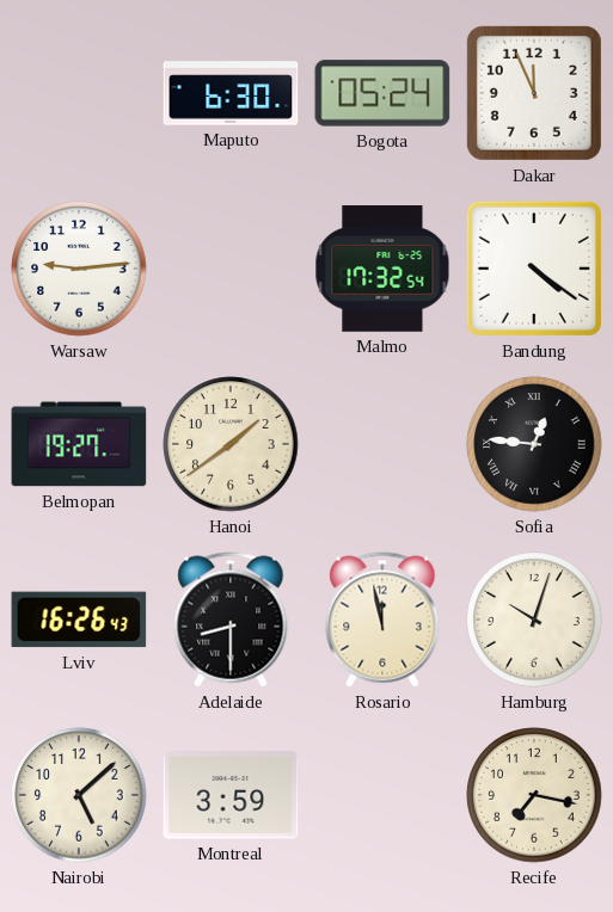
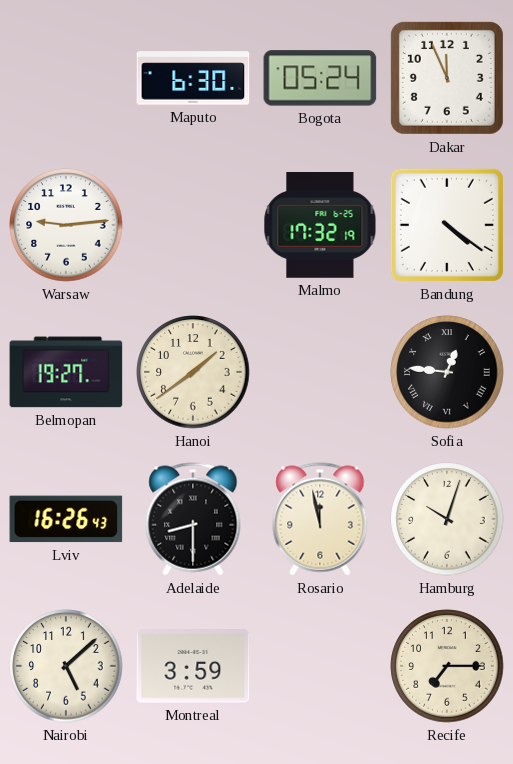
Malmo: 17:32:54 -> 17:32:19 (320, 226)
Recife: 7:17 -> 7:15 (447, 666)
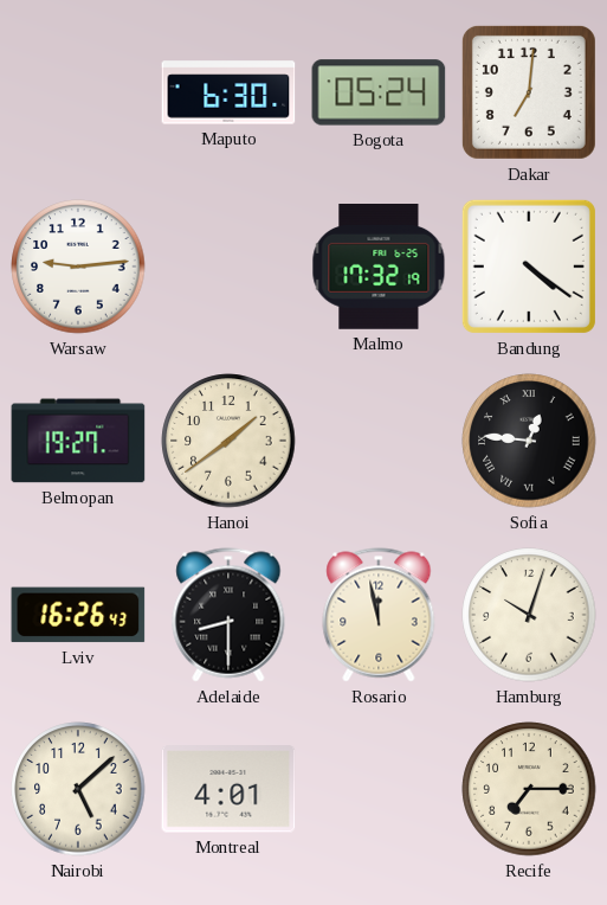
Dakar: 11:56 -> 7:01 (529, 92)
Montreal: 3:59 -> 4:01 (228, 789)
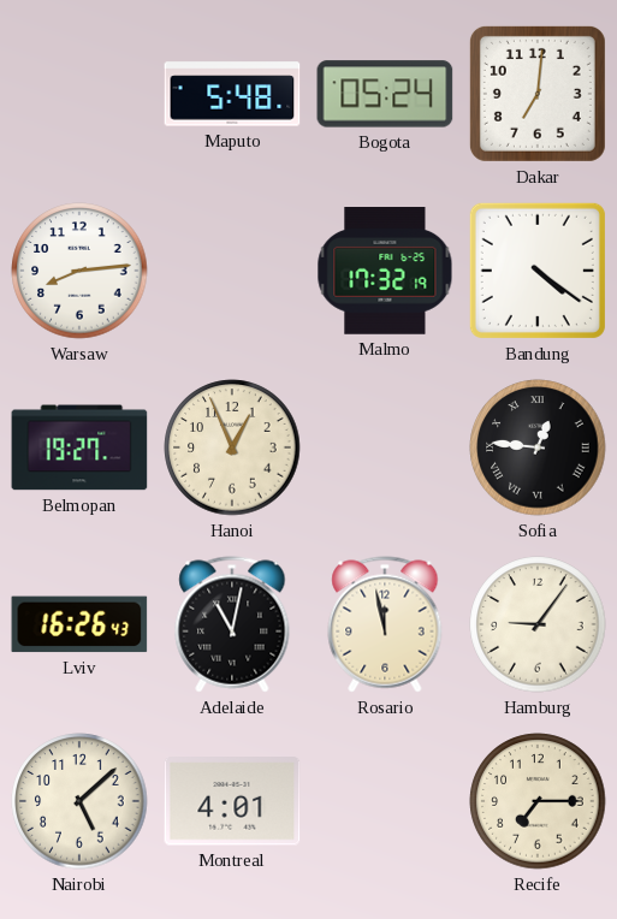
Maputo: 6:30 -> 5:48 (232, 94)
Warsaw: 9:14 -> 8:14 (79, 271)
Hanoi: 1:39 -> 12:56 (232, 447)
Adelaide: 8:30 -> 11:02 (232, 624)
Hamburg: 10:03 -> 9:06 (538, 624)
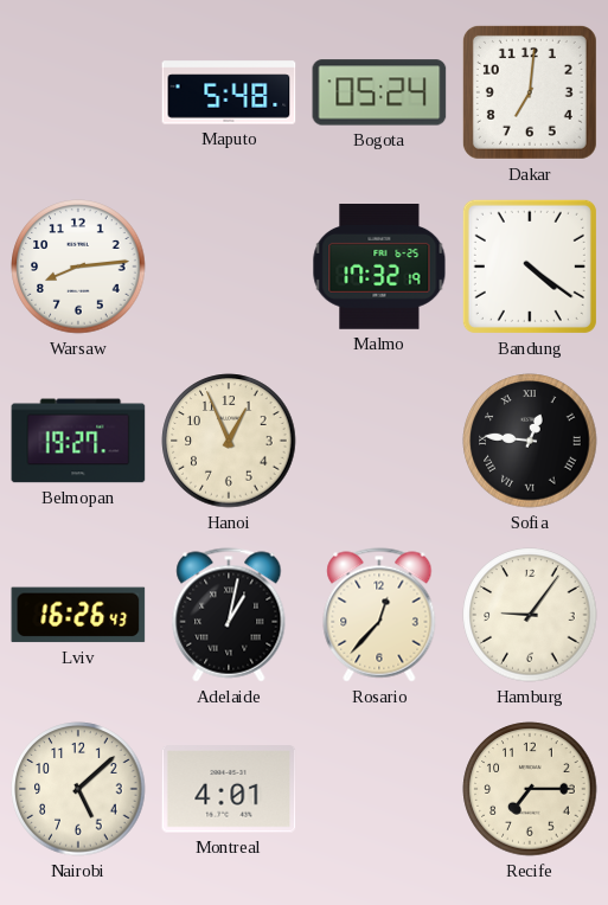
Adelaide: 11:02 -> 1:02 (229, 615)
Rosario: 11:58 -> 12:37 (379, 615)
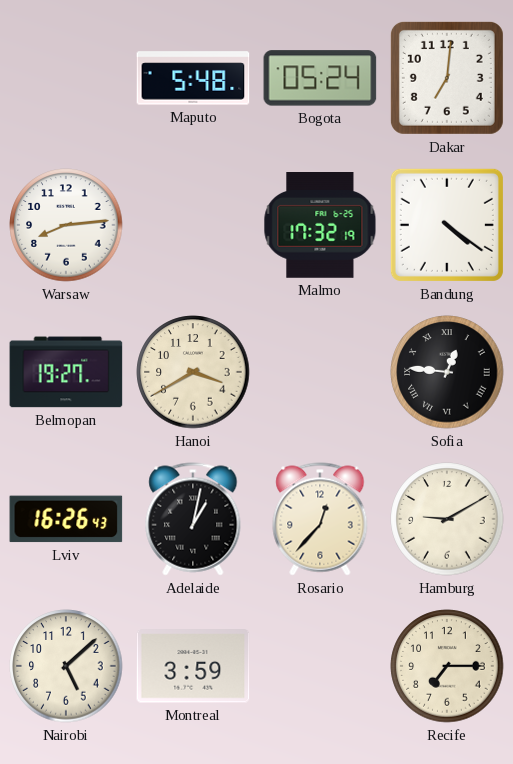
Hanoi: 12:56 -> 3:40 (193, 372)
Hamburg: 9:06 -> 9:10 (447, 519)
Montreal: 4:01 -> 3:59 (193, 666)
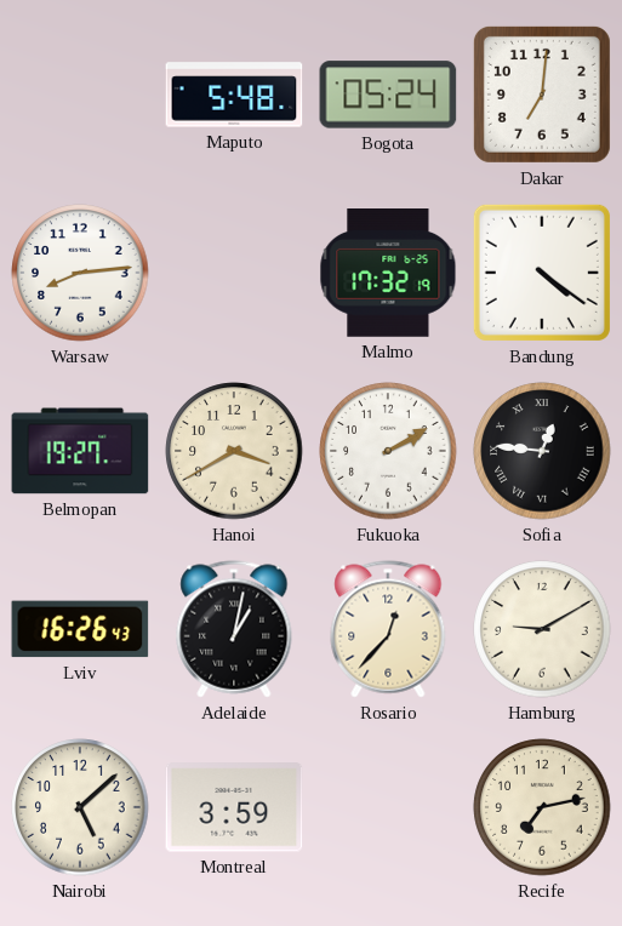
Fukuoka: none -> 2:10 (388, 451)
Recife: 7:15 -> 7:13 (542, 807)
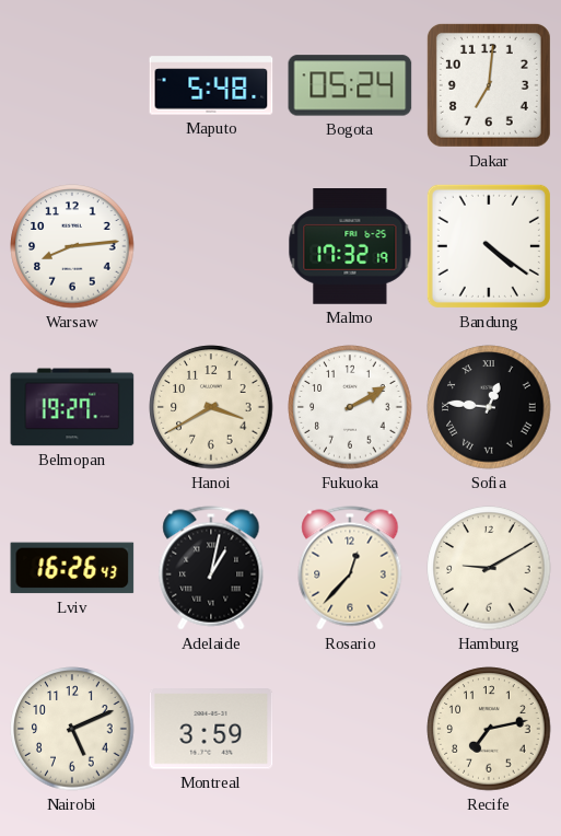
Nairobi: 5:08 -> 5:11 (72, 729)
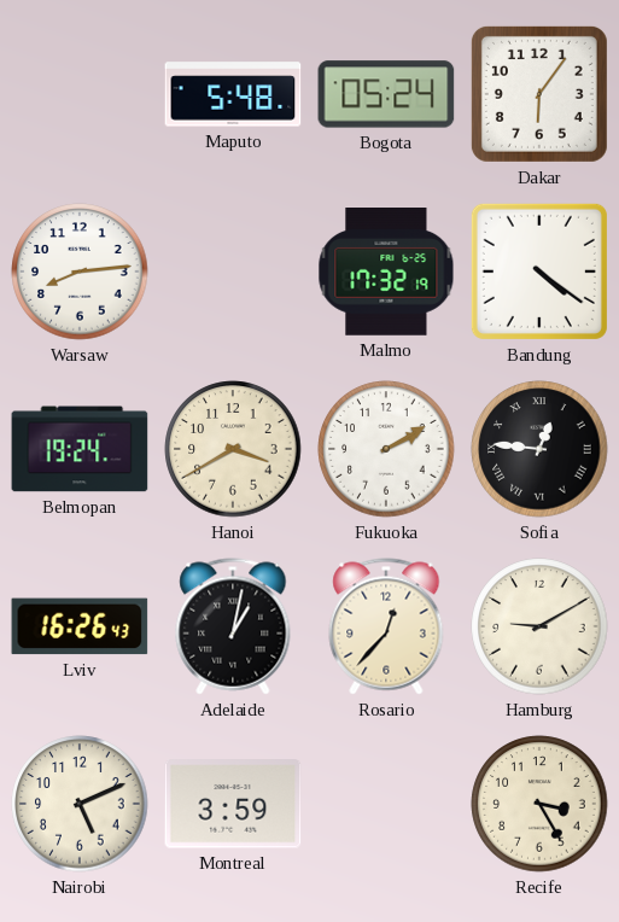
Dakar: 7:01 -> 6:06 (539, 94)
Belmopan: 19:27 -> 19:24 (80, 449)
Recife: 7:13 -> 3:25 (539, 804)
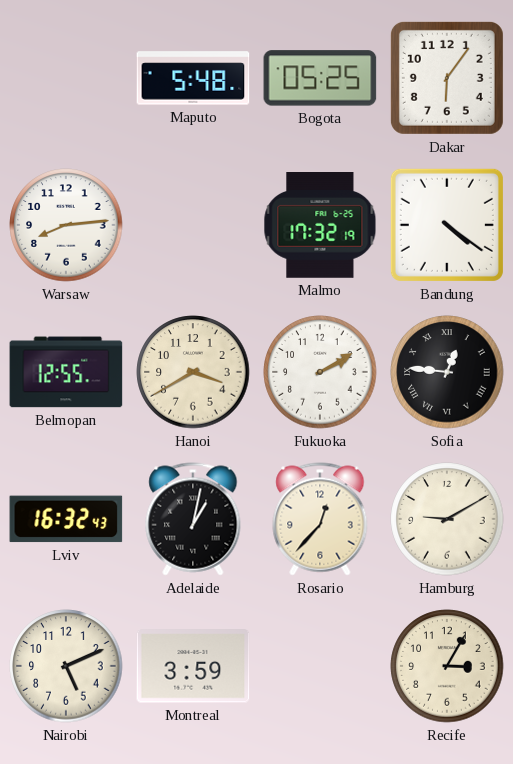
Bogota: 05:24 -> 05:25 (320, 78)
Belmopan: 19:24 -> 12:55 (66, 372)
Lviv: 16:26 -> 16:32 (66, 519)
Recife: 3:25 -> 3:05 (447, 666)
